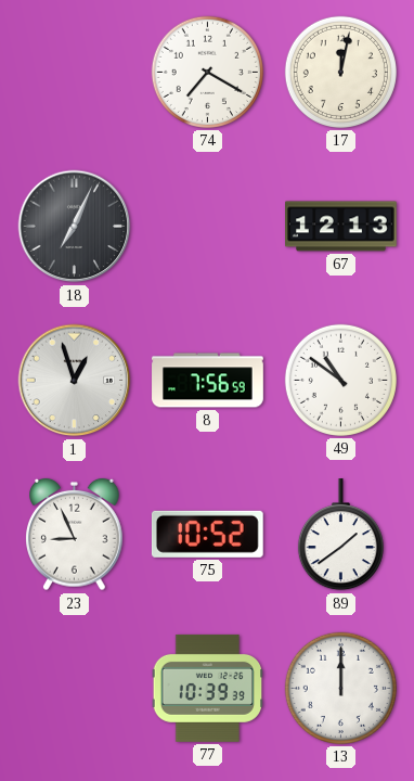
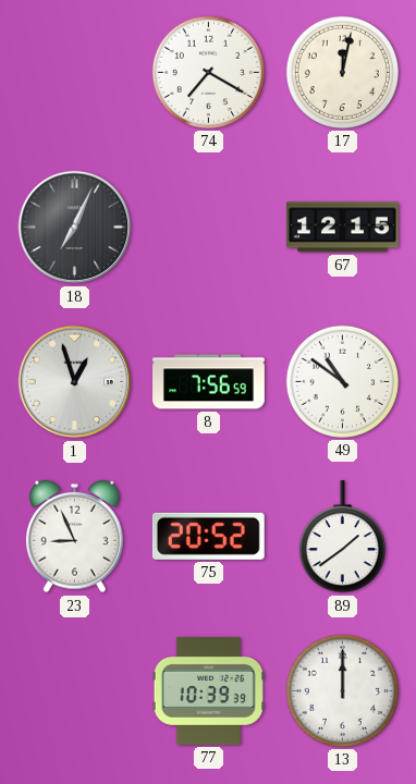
67: 12:13 -> 12:15 (343, 228)
75: 10:52 -> 20:52 (208, 536)
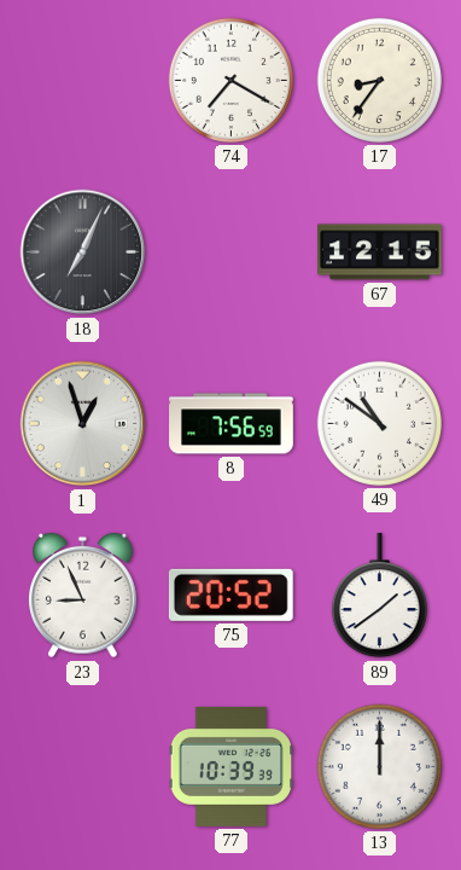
17: 12:02 -> 8:36 (379, 80)
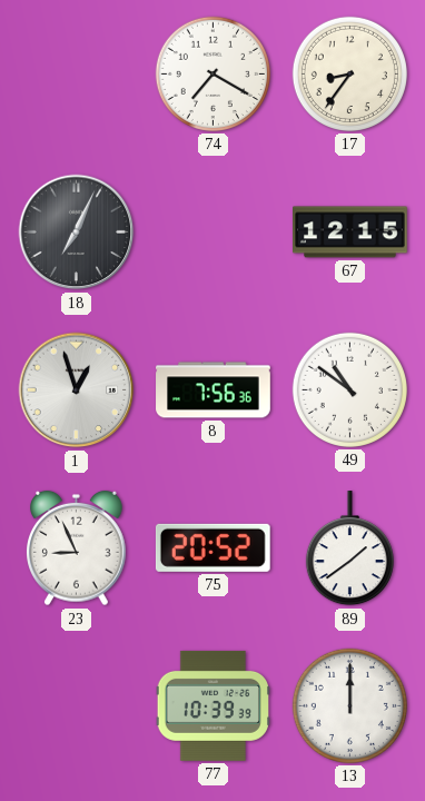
8: 7:56:59 -> 7:56:36 (214, 390)
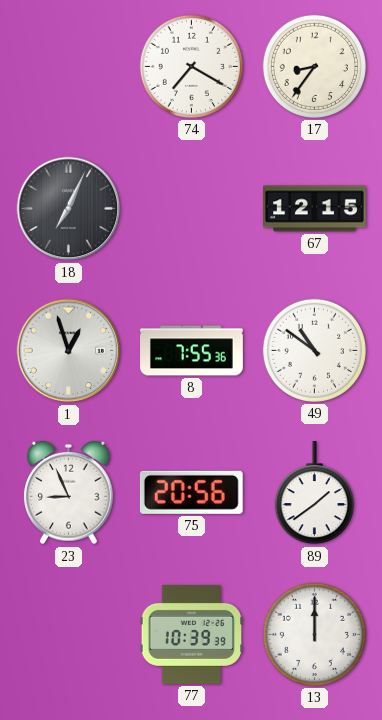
8: 7:56 -> 7:55 (192, 351)
75: 20:52 -> 20:56 (191, 492)
